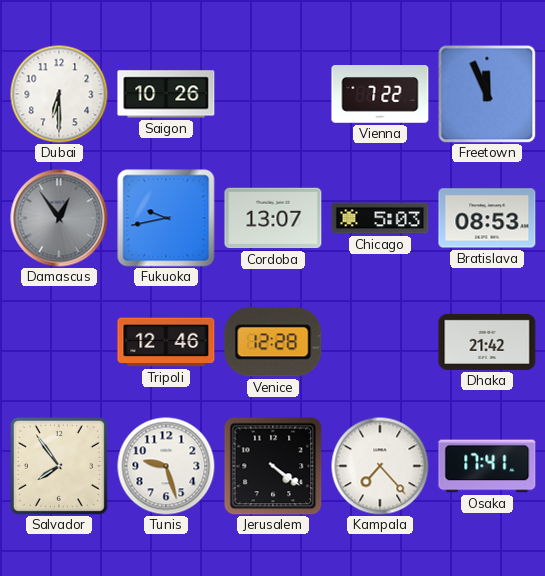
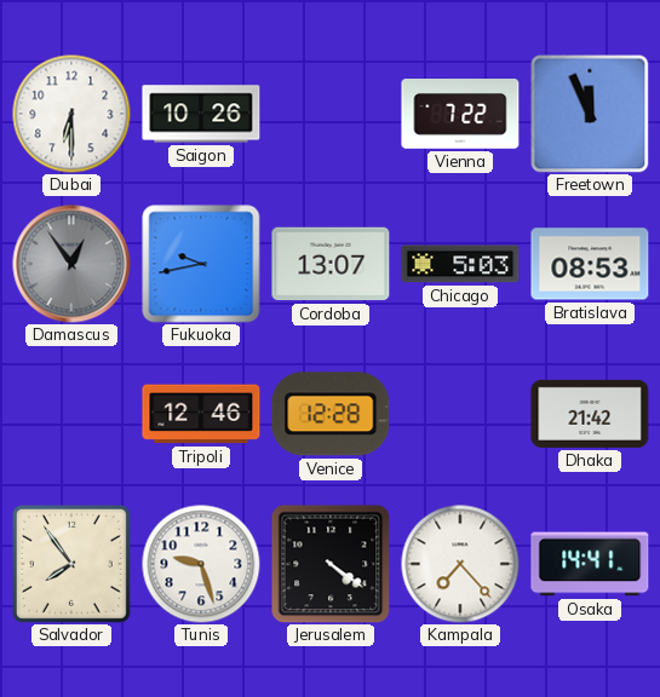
Osaka: 17:41 -> 14:41 (590, 564)
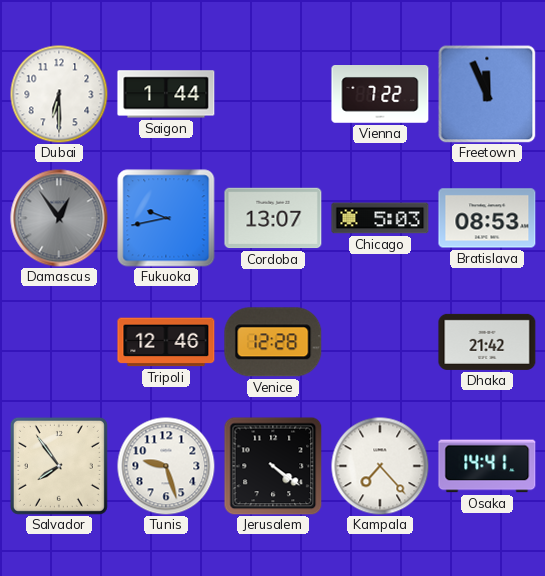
Saigon: 10:26 -> 1:44 (166, 94)
